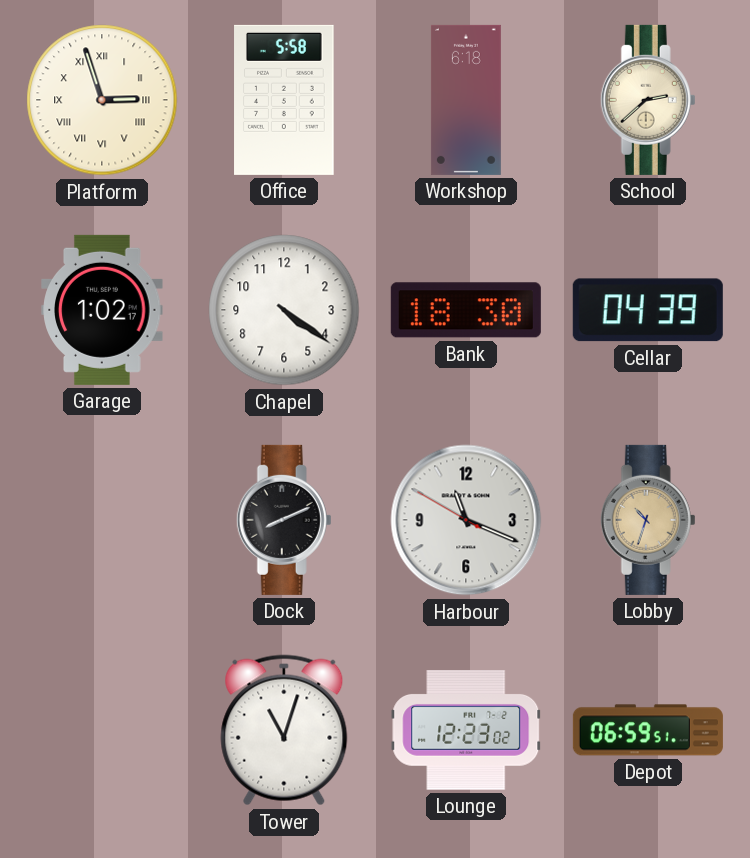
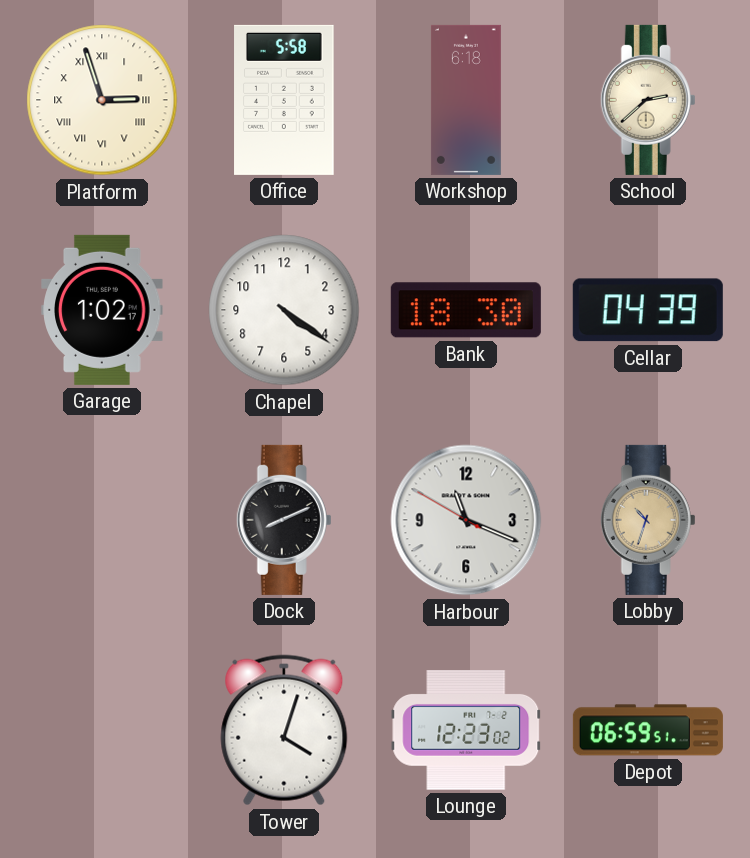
Tower: 11:03 -> 4:03 (284, 730)
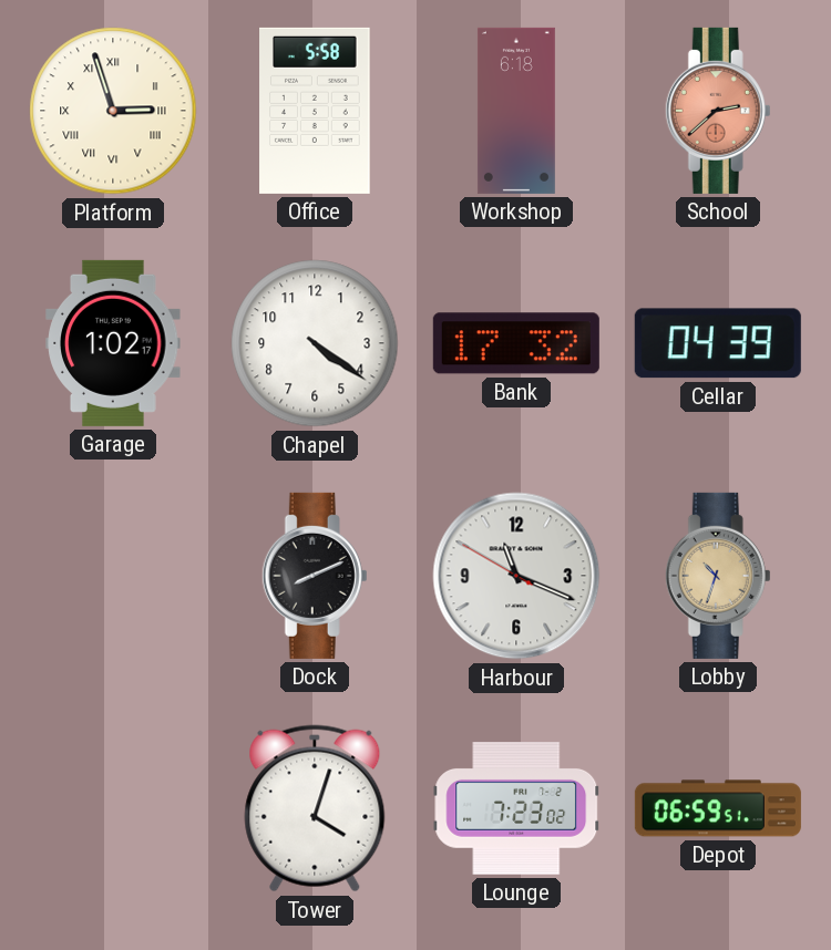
School dial: cream -> salmon (718, 111)
Bank: 18:30 -> 17:32 (516, 343)
Lounge: 12:23 -> 7:23 (516, 808)
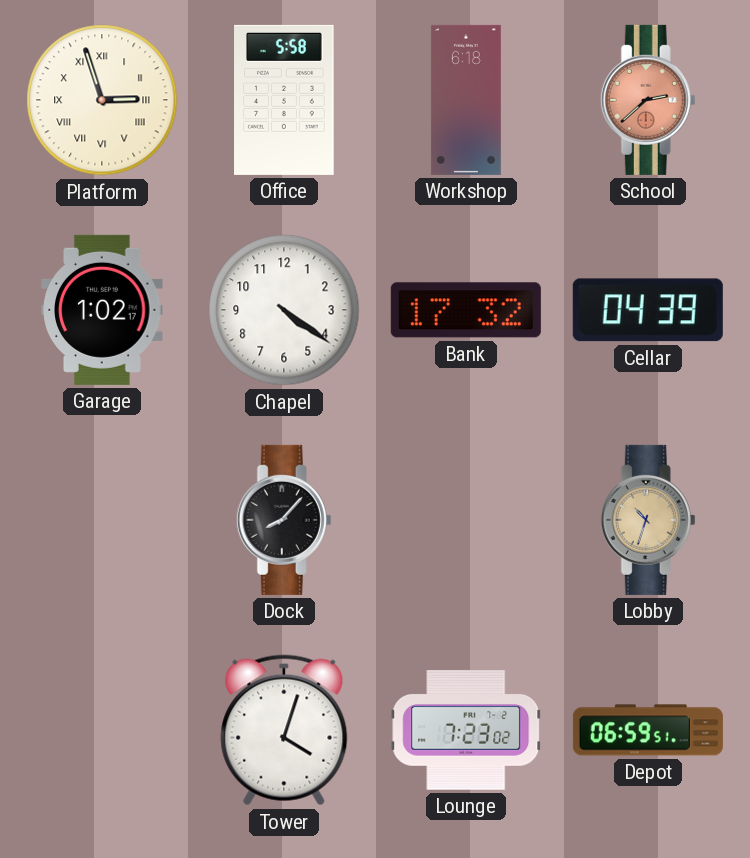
Dock: 8:11 -> 8:07 (284, 520)
Harbour: 11:18 -> none (516, 576)
